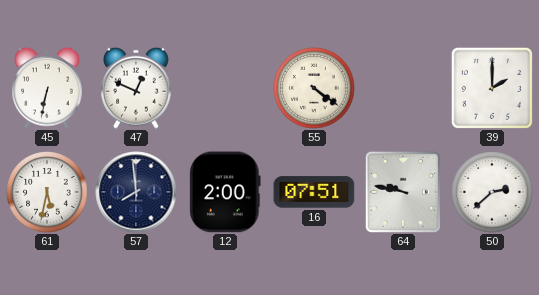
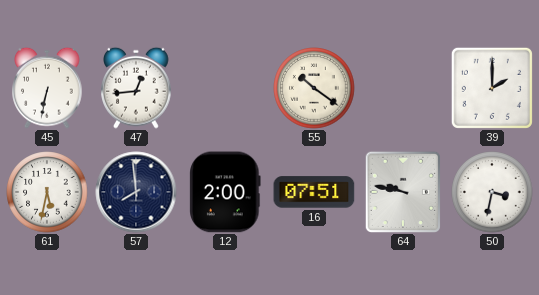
47: 12:49 -> 12:44 (136, 88)
55: 4:21 -> 10:21 (314, 88)
50: 2:38 -> 3:32 (492, 192)
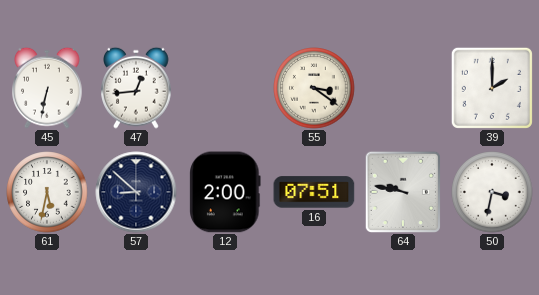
55: 10:21 -> 3:21 (314, 88)
57: 7:59 -> 8:52 (136, 192)
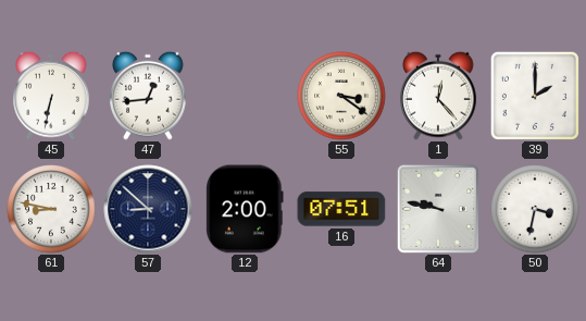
1: none -> 12:23 (438, 96)
61: 5:32 -> 8:47 (51, 209)
